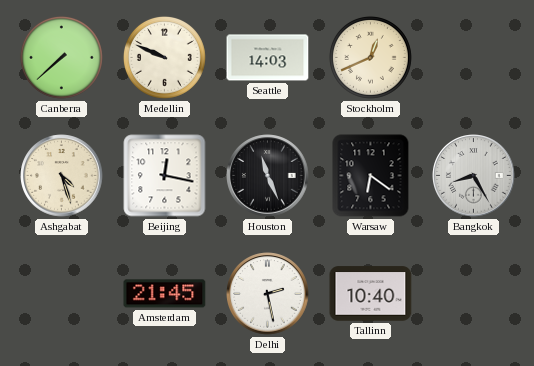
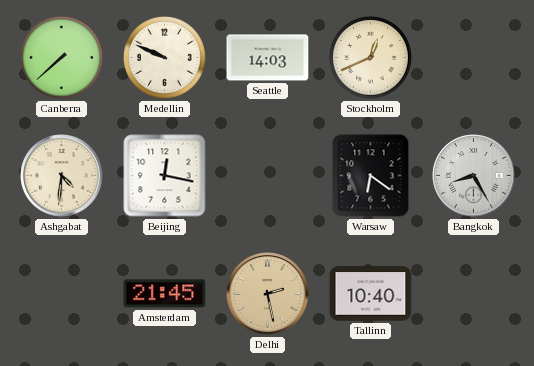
Ashgabat: 4:27 -> 4:31 (62, 176)
Houston: 11:26 -> none (268, 176)
Delhi dial: white -> champagne (268, 294)
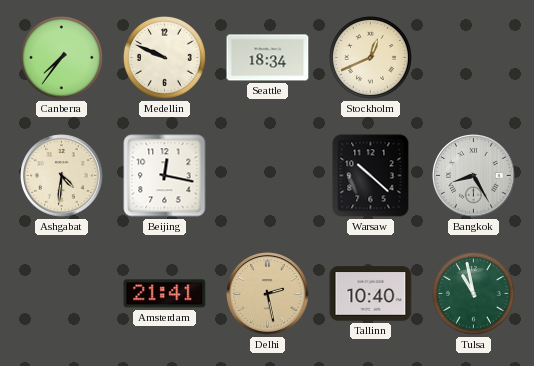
Canberra: 7:38 -> 7:36 (61, 57)
Seattle: 14:03 -> 18:34 (268, 58)
Warsaw: 6:21 -> 10:22 (371, 176)
Amsterdam: 21:45 -> 21:41 (165, 294)
Tulsa: none -> 10:58 (473, 293)
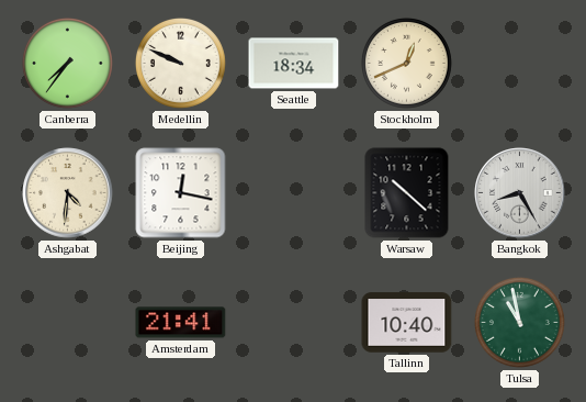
Delhi: 2:28 -> none (268, 294)
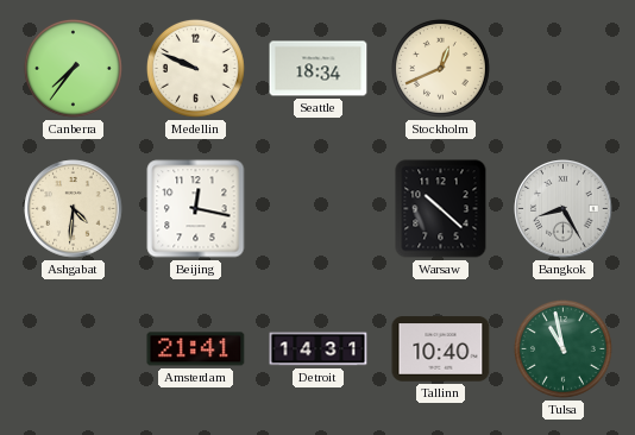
Detroit: none -> 14:31 (319, 349)
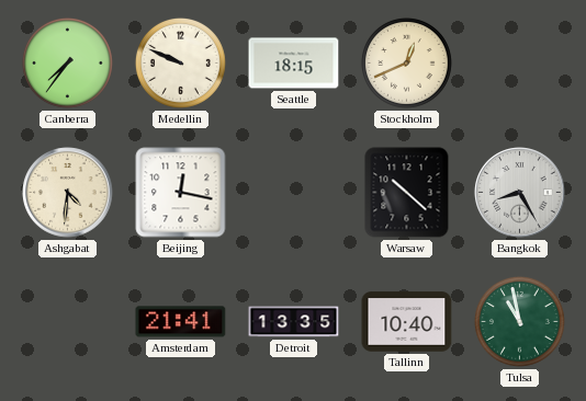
Seattle: 18:34 -> 18:15 (294, 64)
Detroit: 14:31 -> 13:35 (294, 322)
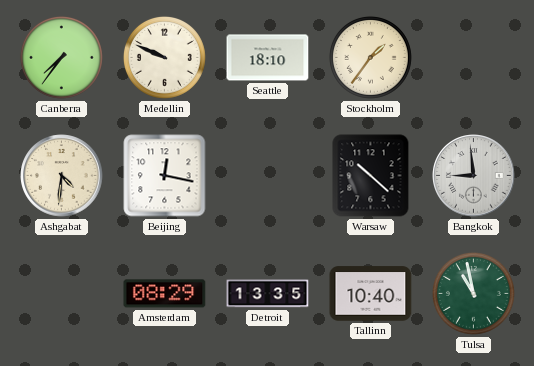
Seattle: 18:15 -> 18:10 (268, 58)
Stockholm: 12:41 -> 1:36 (370, 57)
Bangkok: 8:25 -> 8:59 (474, 176)
Amsterdam: 21:41 -> 08:29 (165, 294)
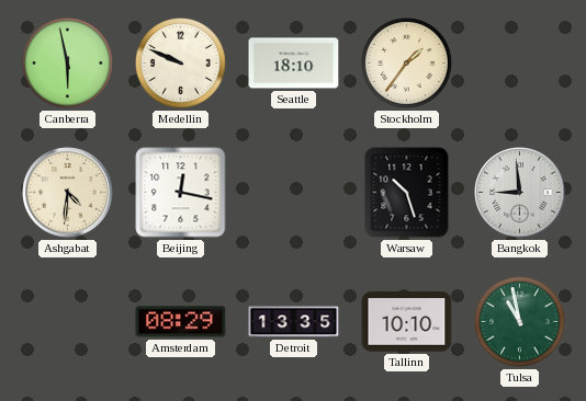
Canberra: 7:36 -> 5:58 (67, 62)
Warsaw: 10:22 -> 10:27 (407, 193)
Tallinn: 10:40 -> 10:10 (407, 322)
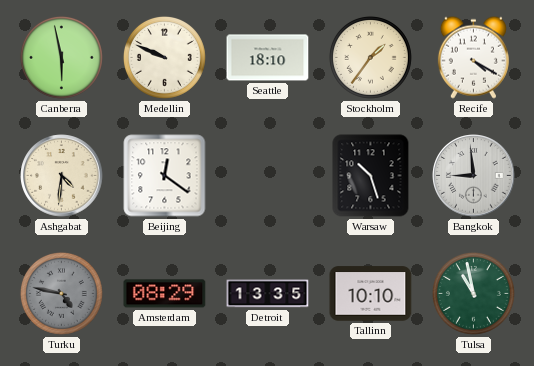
Recife: none -> 4:20 (473, 57)
Beijing: 12:17 -> 12:21 (165, 176)
Turku: none -> 4:47 (61, 293)
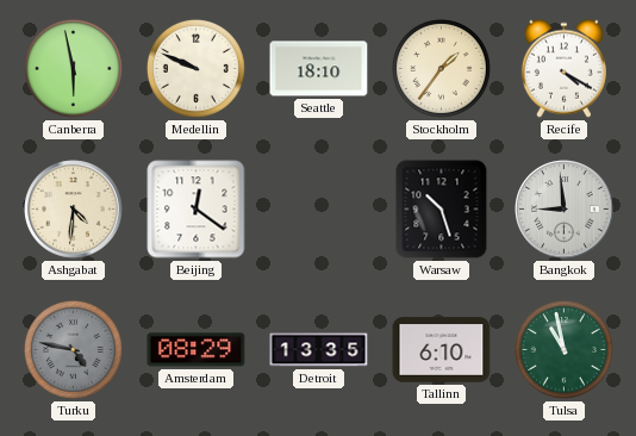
Tallinn: 10:10 -> 6:10 (442, 350)
